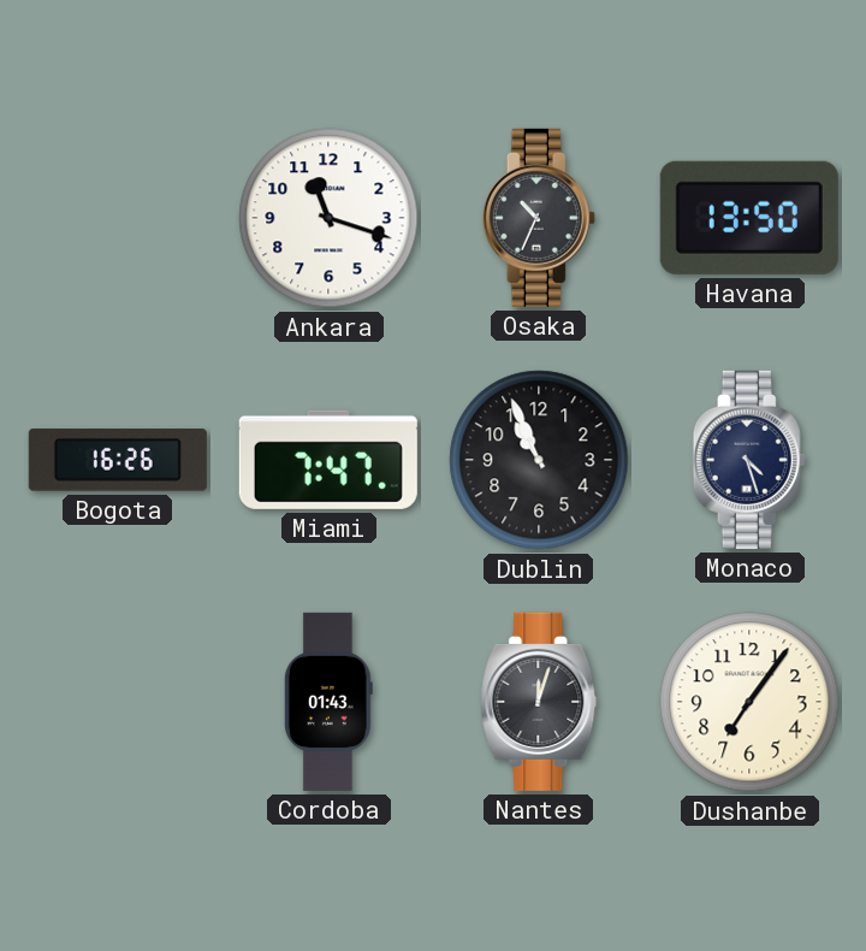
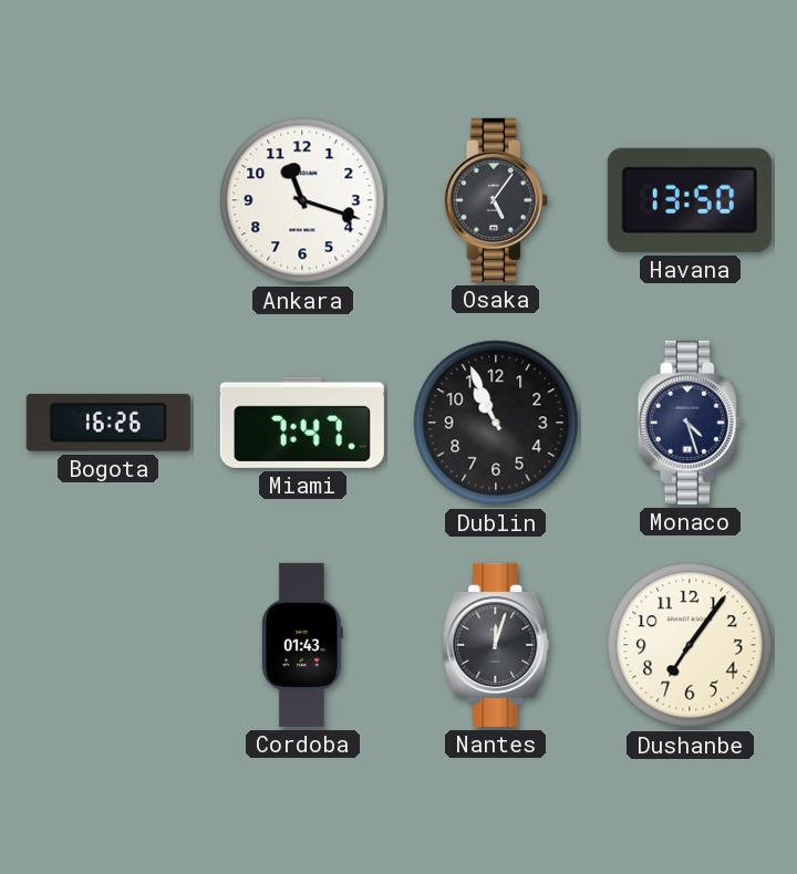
Osaka: 10:34 -> 5:06 (496, 200)
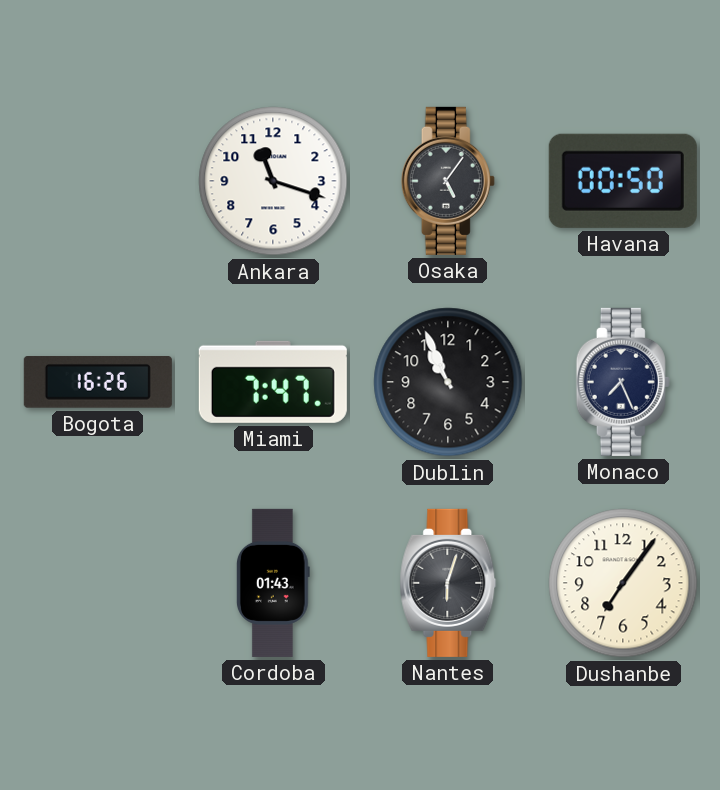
Havana: 13:50 -> 00:50 (623, 181)
Monaco: 4:27 -> 7:26 (623, 382)
Nantes: 12:03 -> 6:03 (448, 583)
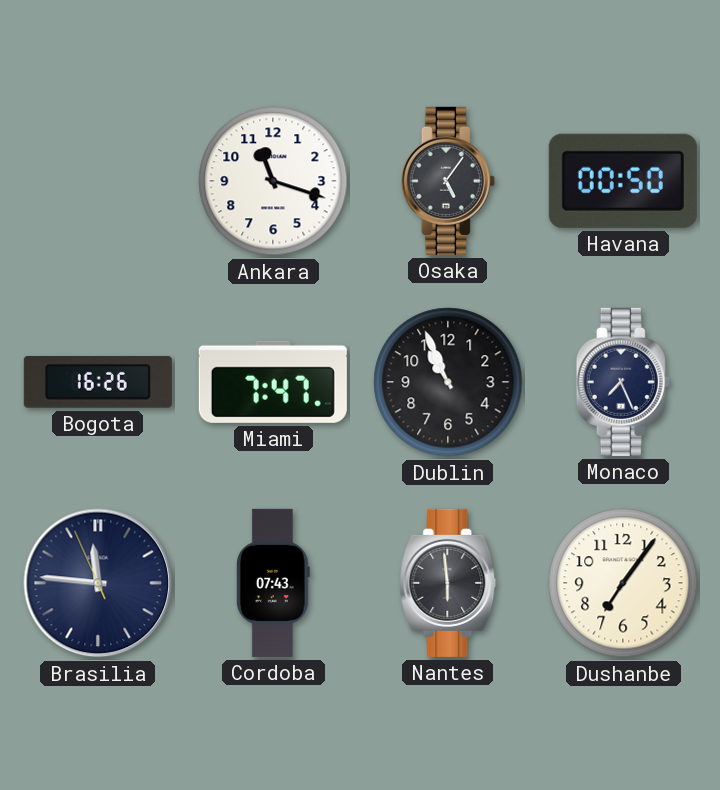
Brasilia: none -> 11:45 (98, 583)
Cordoba: 01:43 -> 07:43 (273, 583)
Nantes: 6:03 -> 5:59 (448, 583)
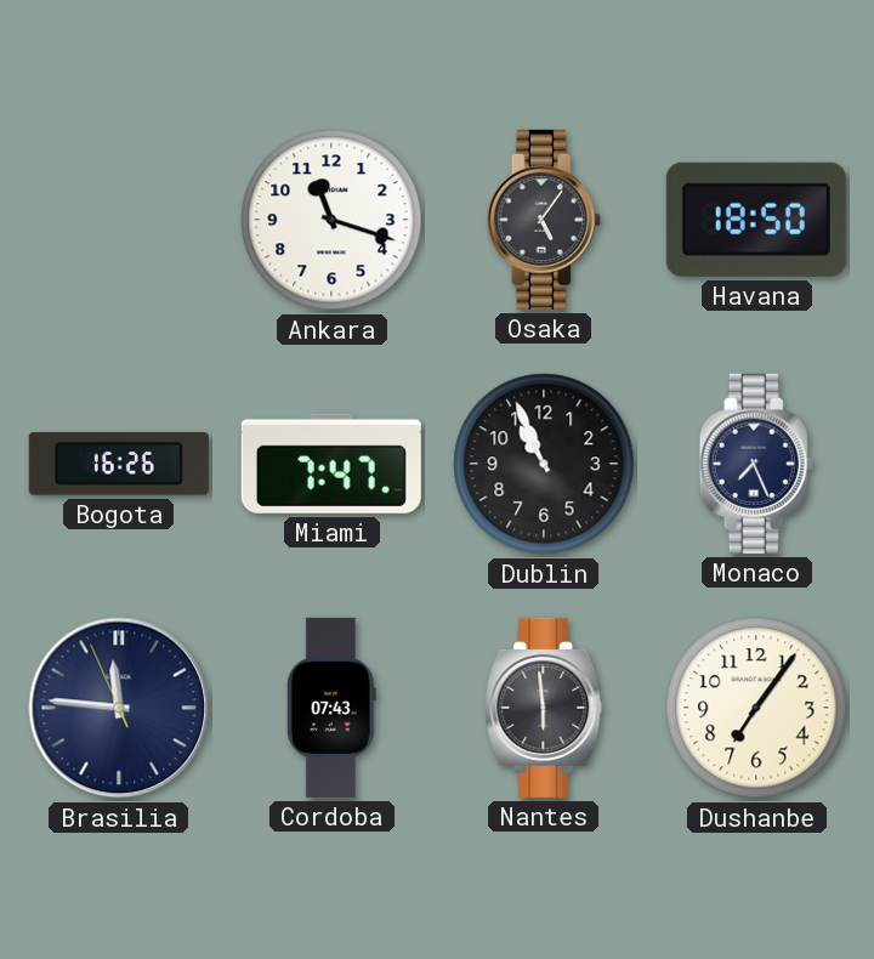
Havana: 00:50 -> 18:50 (756, 220)
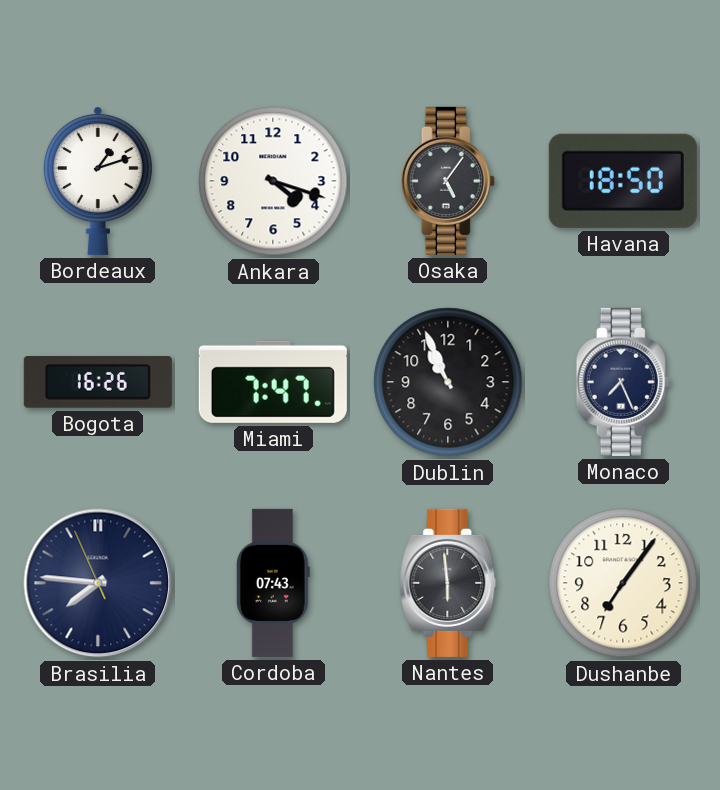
Bordeaux: none -> 1:12 (98, 181)
Ankara: 11:18 -> 4:18 (273, 181)
Brasilia: 11:45 -> 7:45 (98, 583)
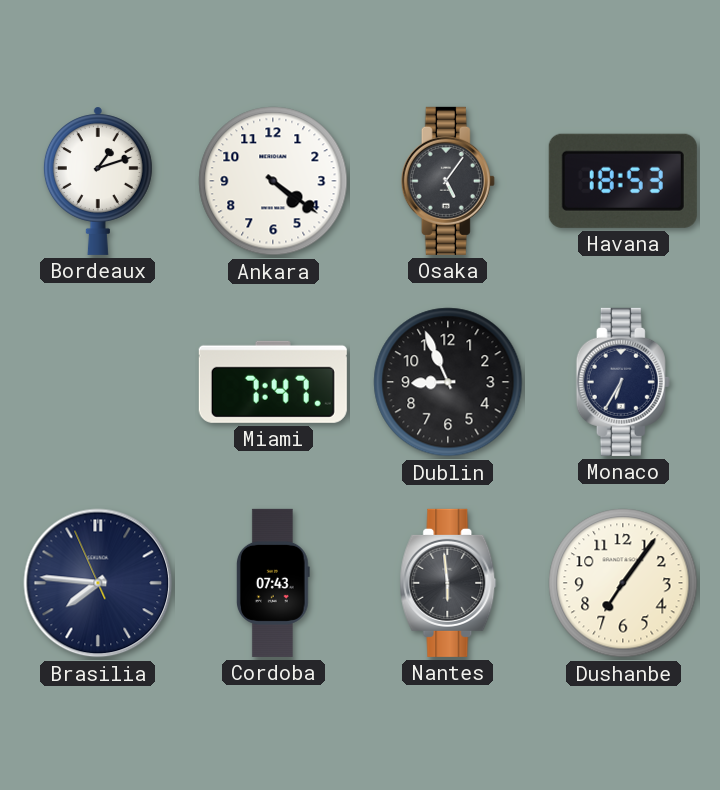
Ankara: 4:18 -> 4:21 (273, 181)
Havana: 18:50 -> 18:53 (623, 181)
Bogota: 16:26 -> none (98, 383)
Dublin: 10:56 -> 8:56 (448, 382)
Monaco: 7:26 -> 6:35 (623, 382)
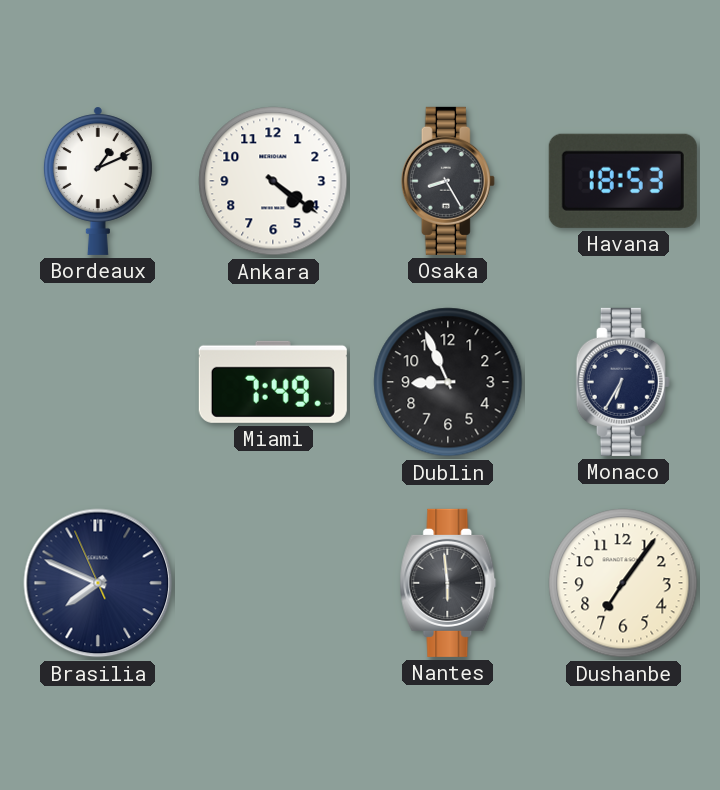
Bordeaux: 1:12 -> 1:11 (98, 181)
Osaka: 5:06 -> 8:25 (448, 181)
Miami: 7:47 -> 7:49 (273, 382)
Brasilia: 7:45 -> 7:48 (98, 583)
Cordoba: 07:43 -> none (273, 583)
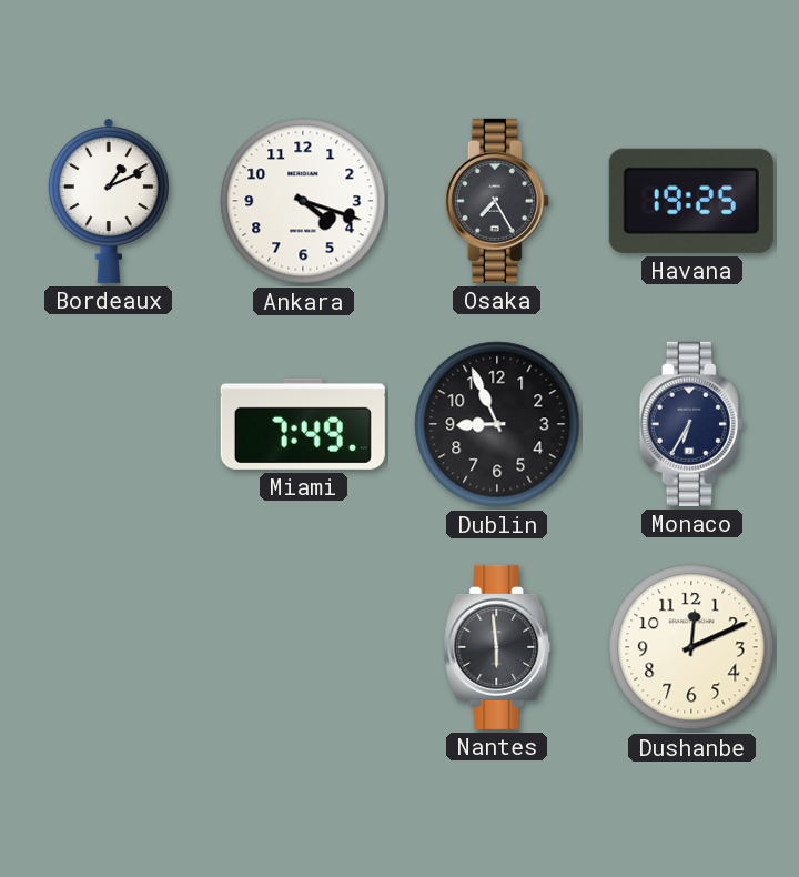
Ankara: 4:21 -> 4:18 (303, 201)
Osaka: 8:25 -> 7:25 (497, 201)
Havana: 18:53 -> 19:25 (691, 201)
Brasilia: 7:48 -> none (98, 583)
Dushanbe: 7:06 -> 12:11 (691, 647)
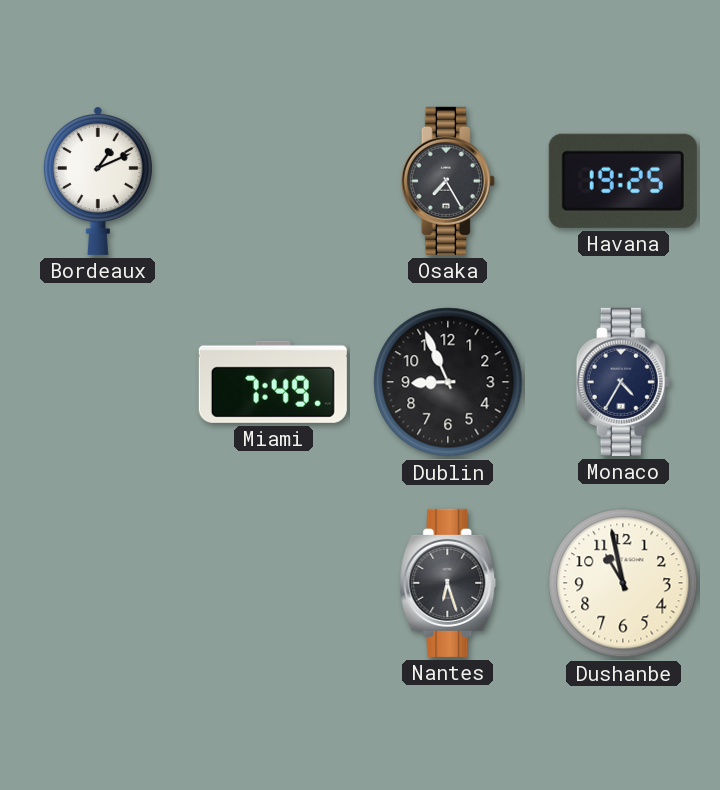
Ankara: 4:18 -> none (303, 201)
Monaco: 6:35 -> 4:35 (623, 382)
Nantes: 5:59 -> 6:27 (448, 583)
Dushanbe: 12:11 -> 10:58 (623, 583)
